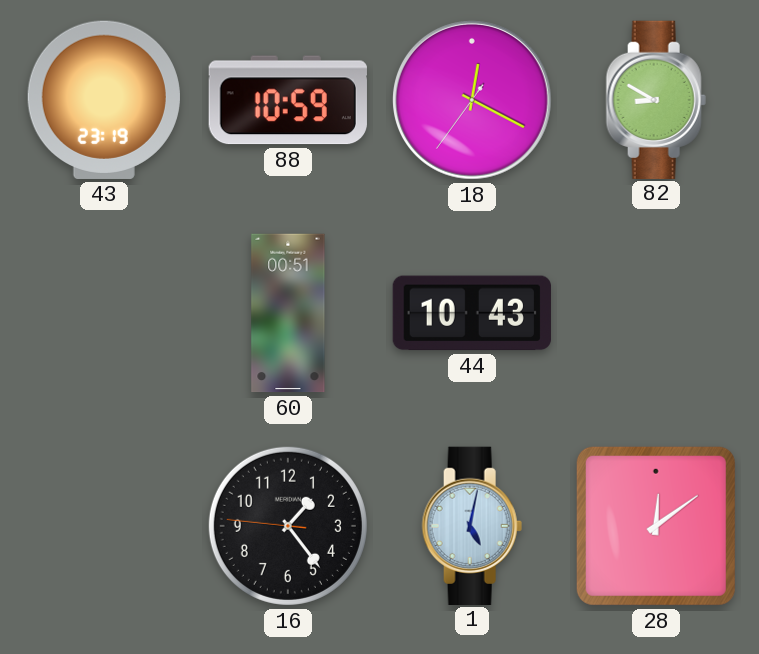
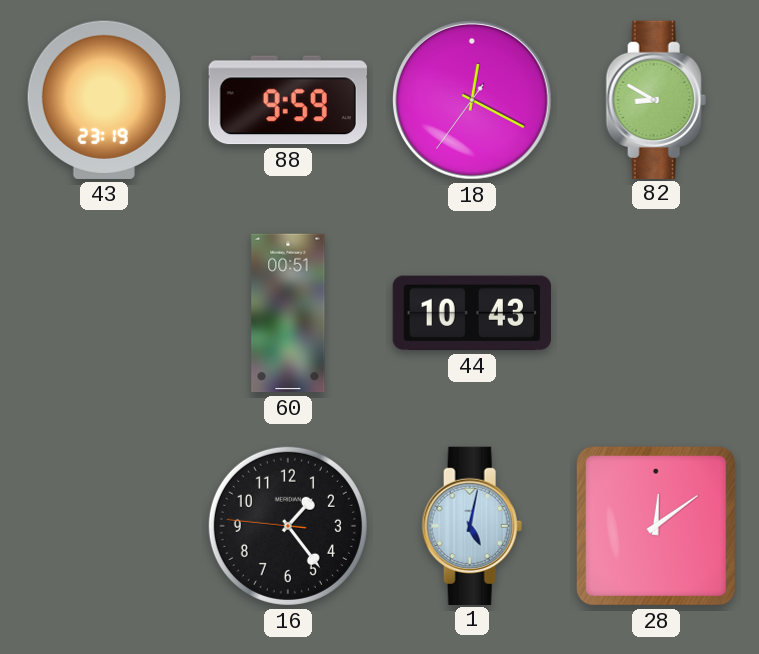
88: 10:59 -> 9:59 (288, 100)
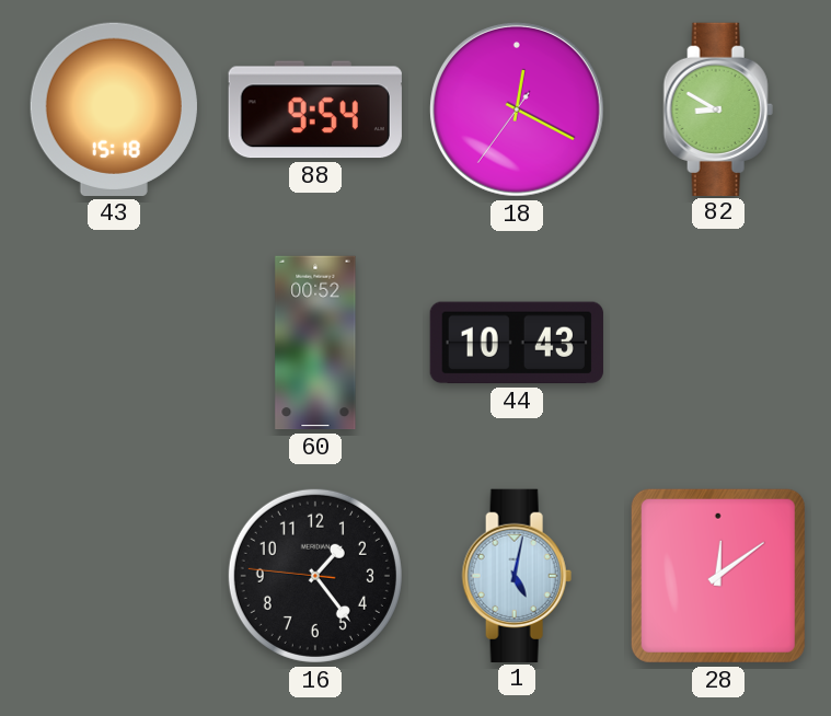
43: 23:19 -> 15:18 (114, 109)
88: 9:59 -> 9:54 (315, 109)
60: 00:51 -> 00:52 (315, 343)
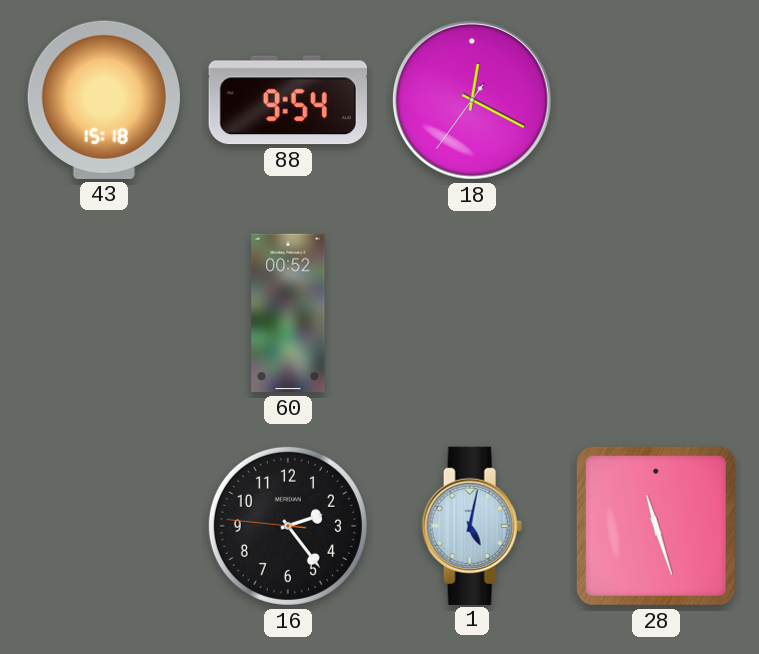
82: 8:50 -> none (718, 108)
44: 10:43 -> none (517, 343)
16: 1:23 -> 2:23 (288, 526)
28: 12:09 -> 11:27 (656, 526)
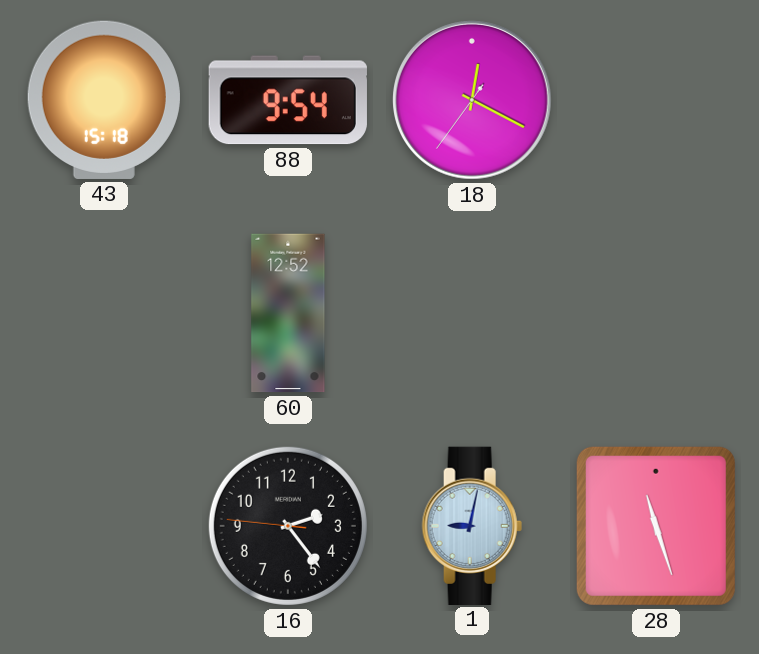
60: 00:52 -> 12:52 (288, 313)
1: 5:02 -> 9:02 (472, 525)
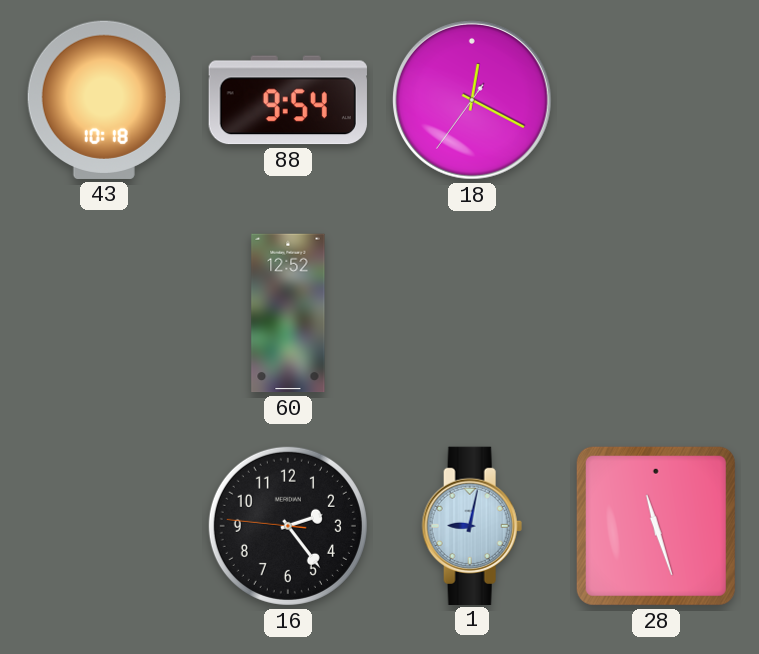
43: 15:18 -> 10:18 (104, 100)
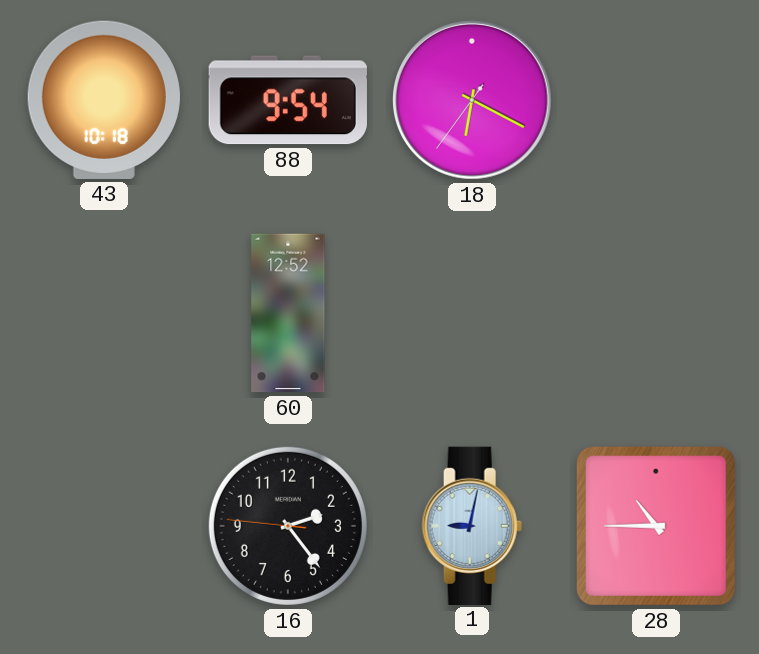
18: 12:19 -> 6:19 (472, 100)
28: 11:27 -> 10:45 (656, 526)
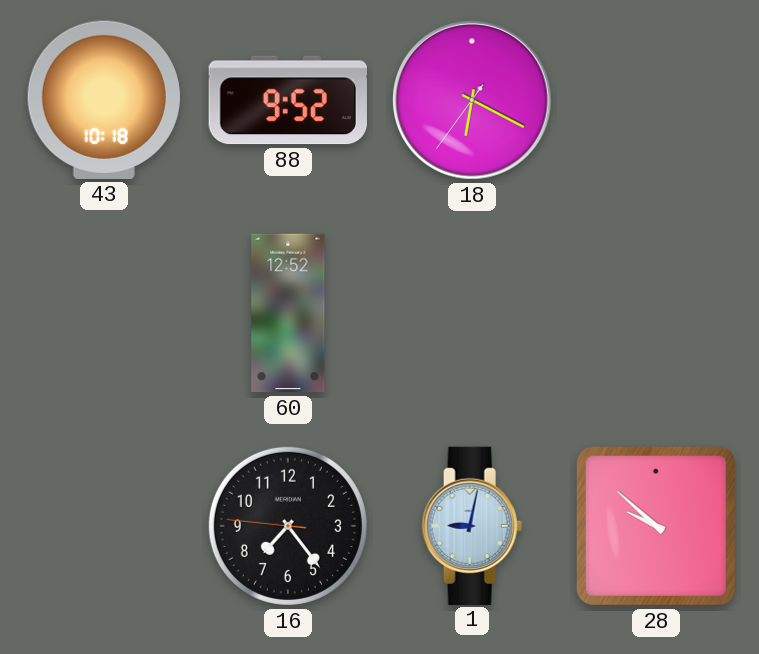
88: 9:54 -> 9:52 (288, 100)
16: 2:23 -> 7:23 (288, 526)
28: 10:45 -> 9:52 (656, 526)
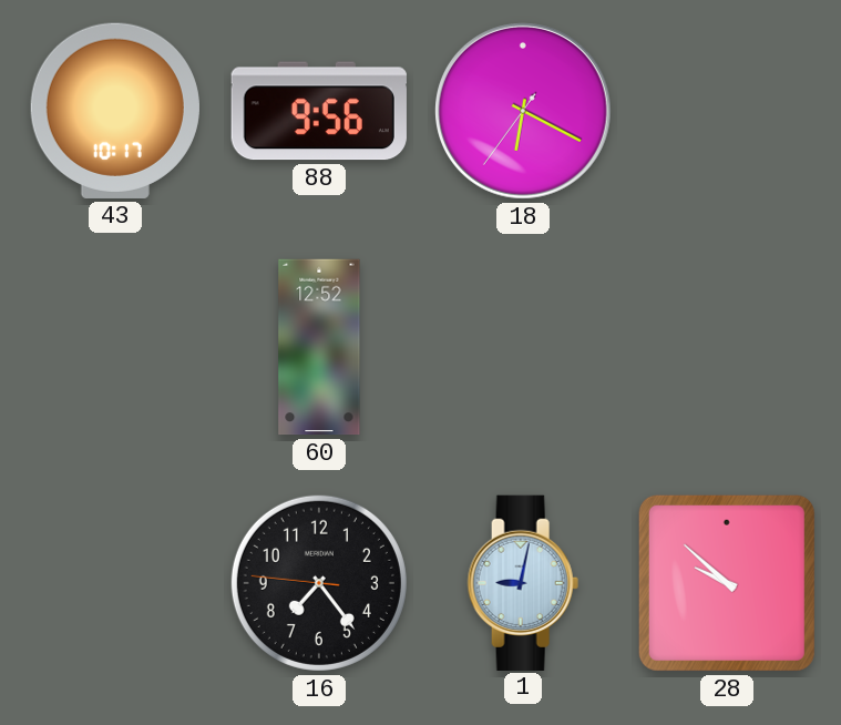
43: 10:18 -> 10:17 (115, 111)
88: 9:52 -> 9:56 (319, 111)
